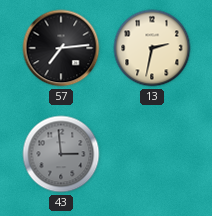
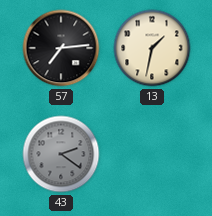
13: 2:32 -> 1:32 (152, 48)
43: 2:59 -> 2:21 (61, 154)
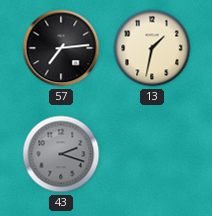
43: 2:21 -> 2:18 (61, 154)
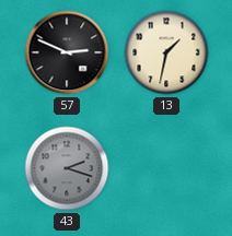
57: 7:14 -> 2:49 (67, 52)
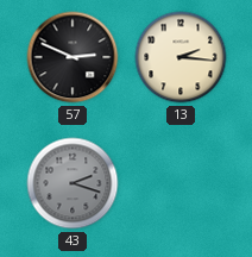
13: 1:32 -> 2:16 (181, 57)
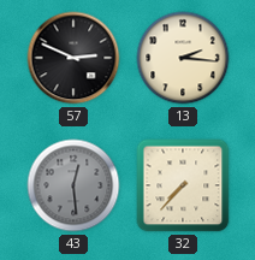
43: 2:18 -> 12:29 (73, 185)
32: none -> 7:37 (183, 185)
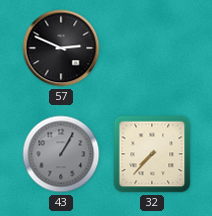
13: 2:16 -> none (183, 58)
43: 12:29 -> 1:05 (61, 154)
